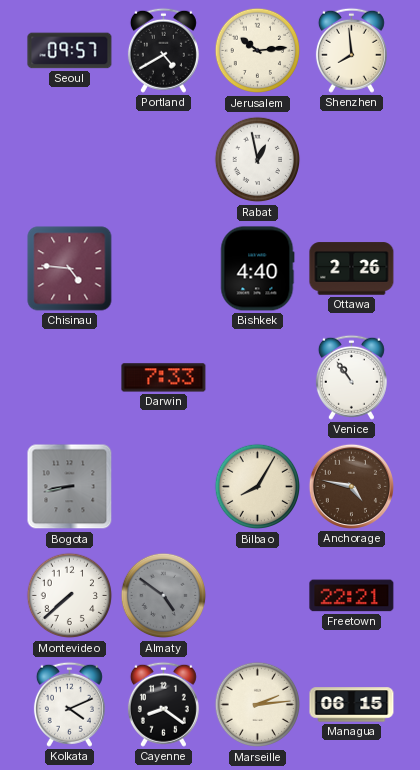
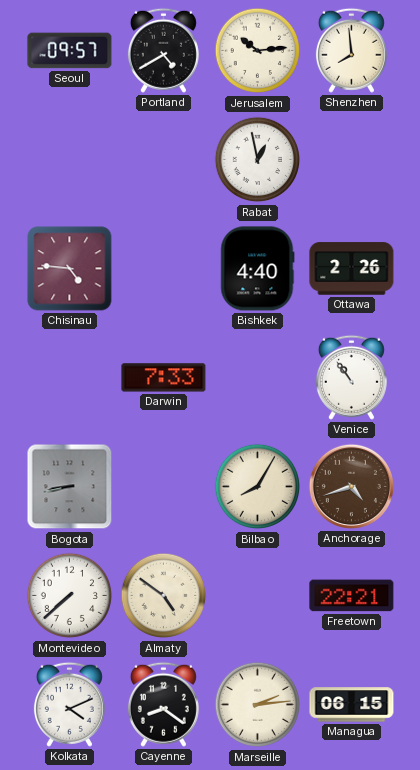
Anchorage: 4:47 -> 4:42 (351, 486)
Almaty dial: grey -> cream (164, 596)
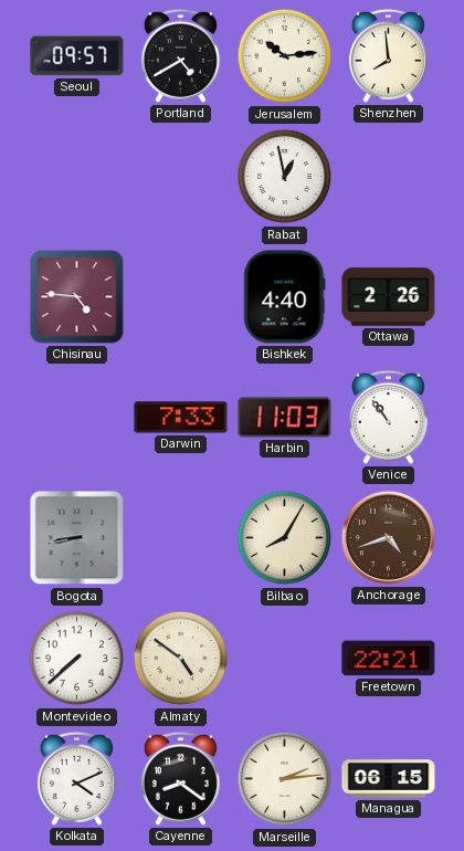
Harbin: none -> 11:03 (285, 418)
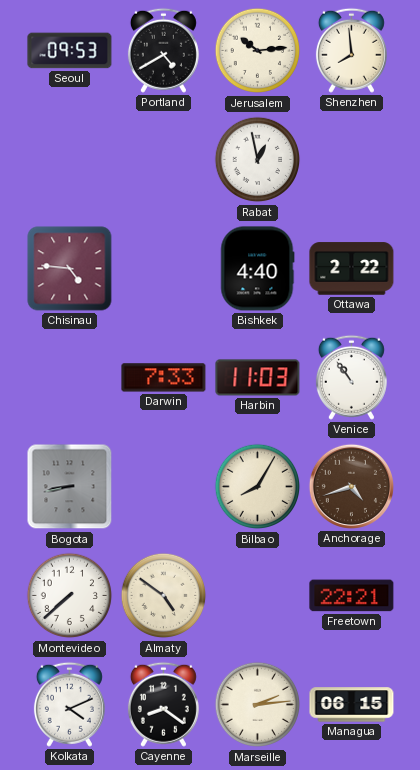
Seoul: 09:57 -> 09:53 (70, 51)
Ottawa: 2:26 -> 2:22 (352, 269)
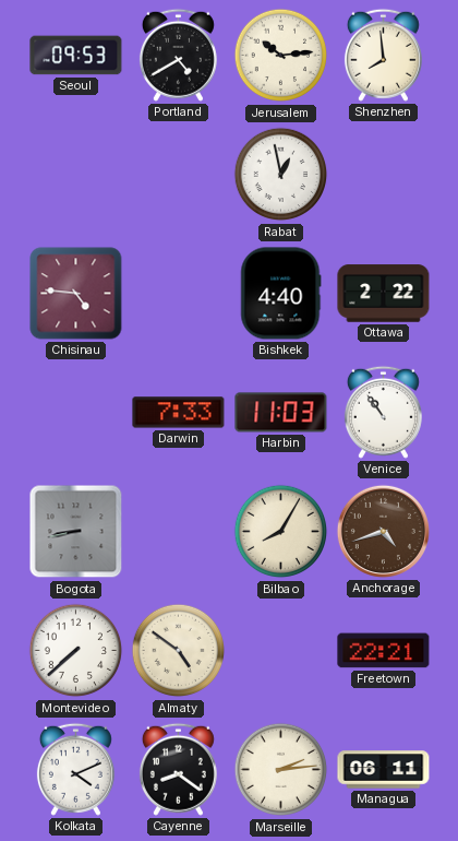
Managua: 06:15 -> 06:11 (384, 770)
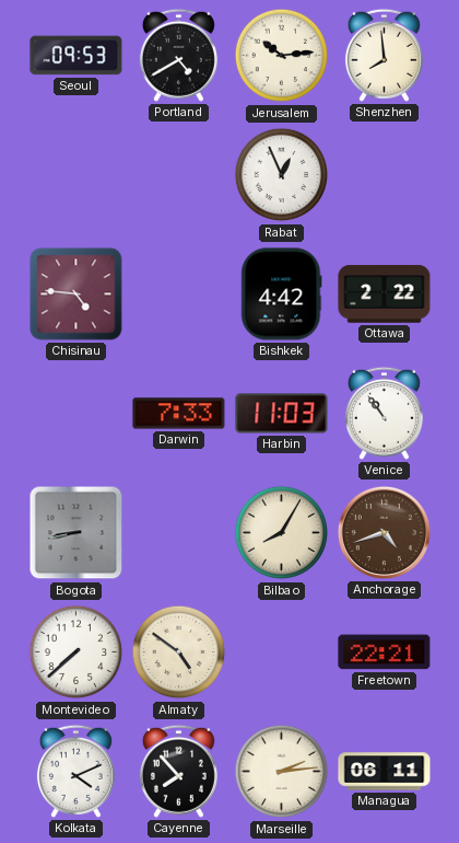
Rabat: 12:58 -> 12:56 (282, 175)
Bishkek: 4:40 -> 4:42 (282, 295)
Cayenne: 8:21 -> 7:53 (178, 771)
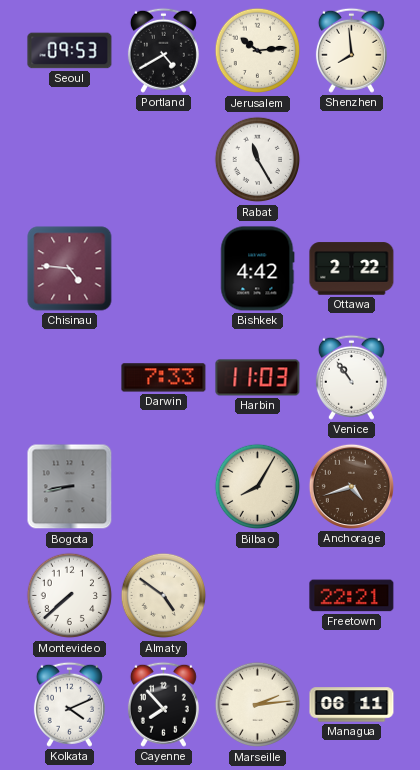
Rabat: 12:56 -> 11:25 (258, 160)
